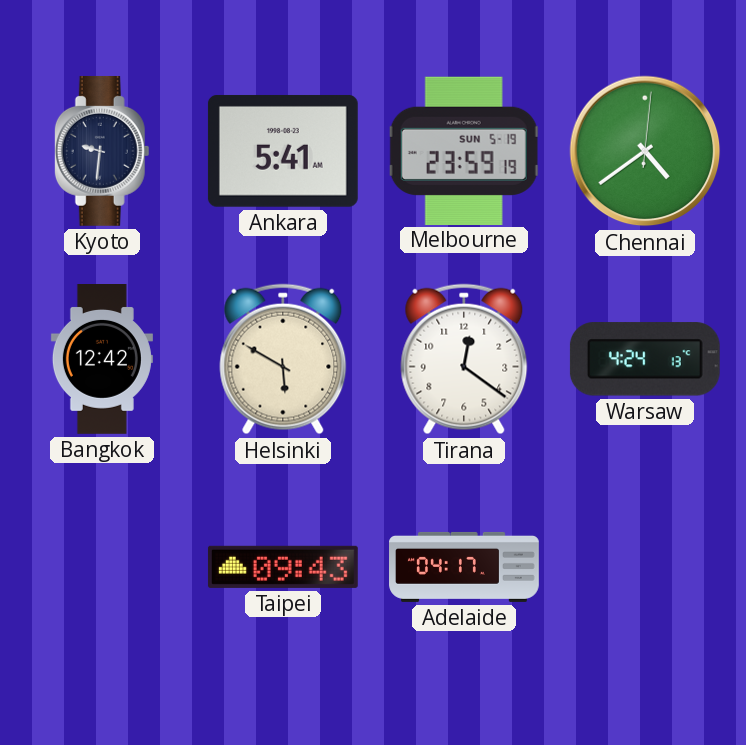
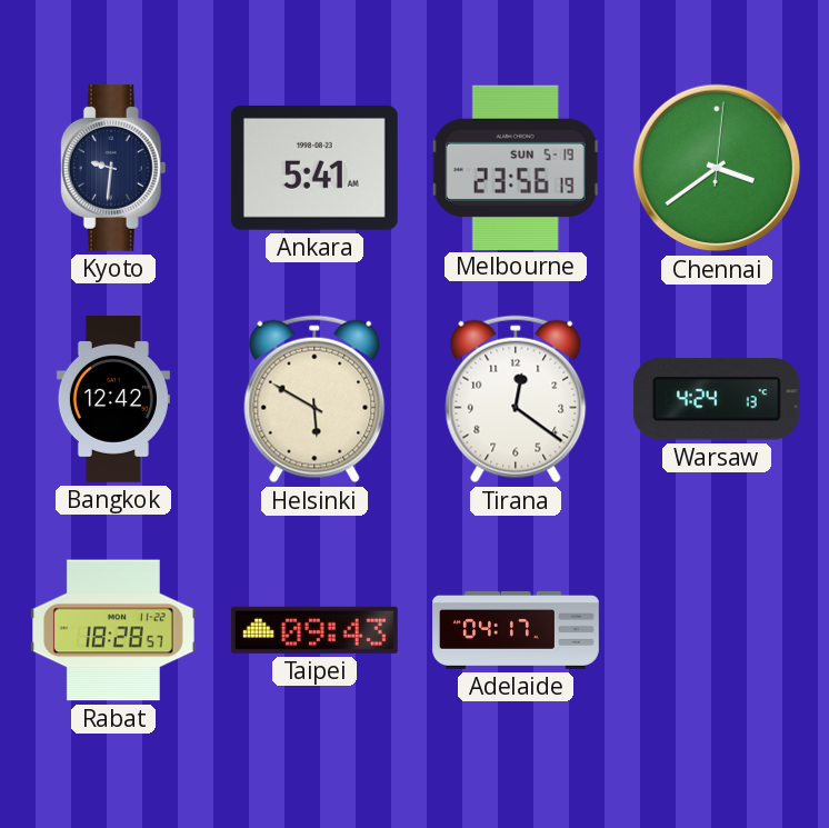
Melbourne: 23:59 -> 23:56 (516, 167)
Chennai: 4:39 -> 3:39 (717, 168)
Rabat: none -> 18:28 (113, 630)
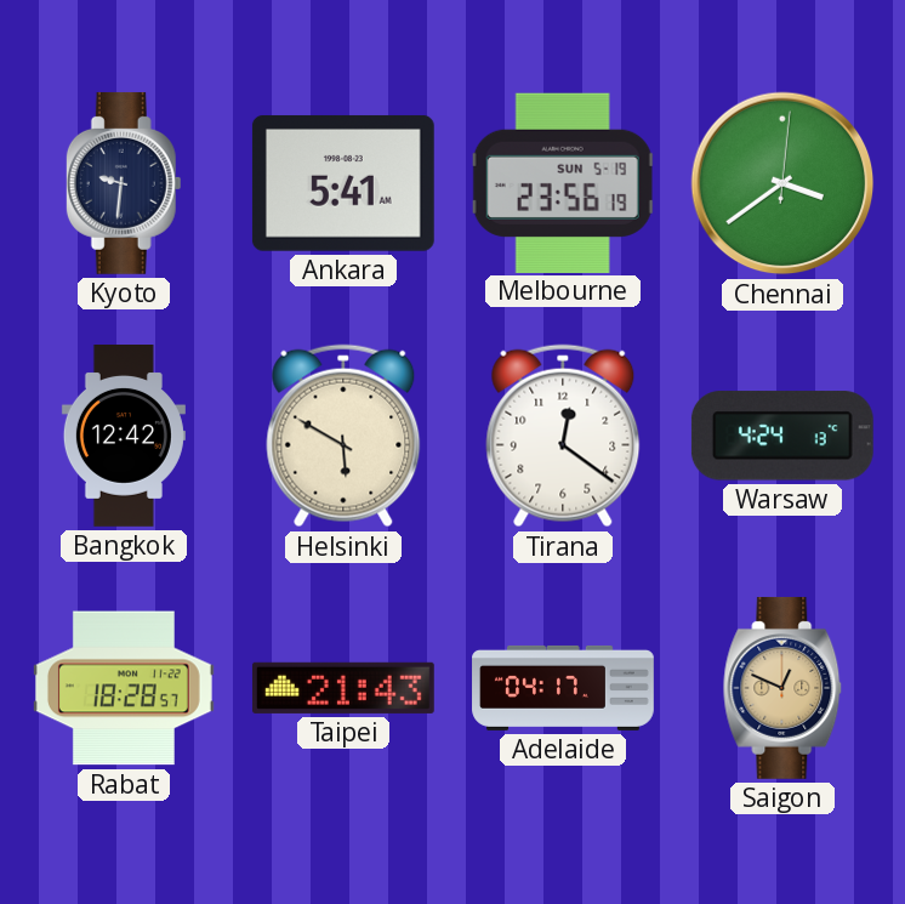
Taipei: 09:43 -> 21:43 (343, 688)
Saigon: none -> 12:49 (782, 688)
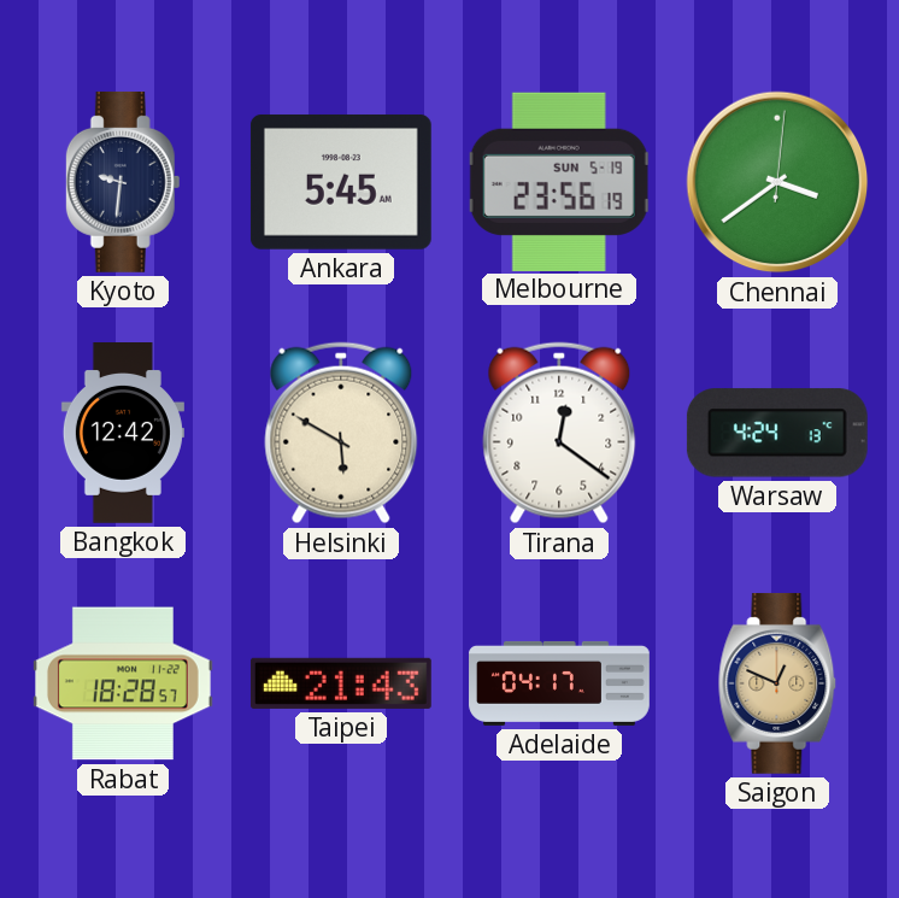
Ankara: 5:41 -> 5:45 (341, 182)
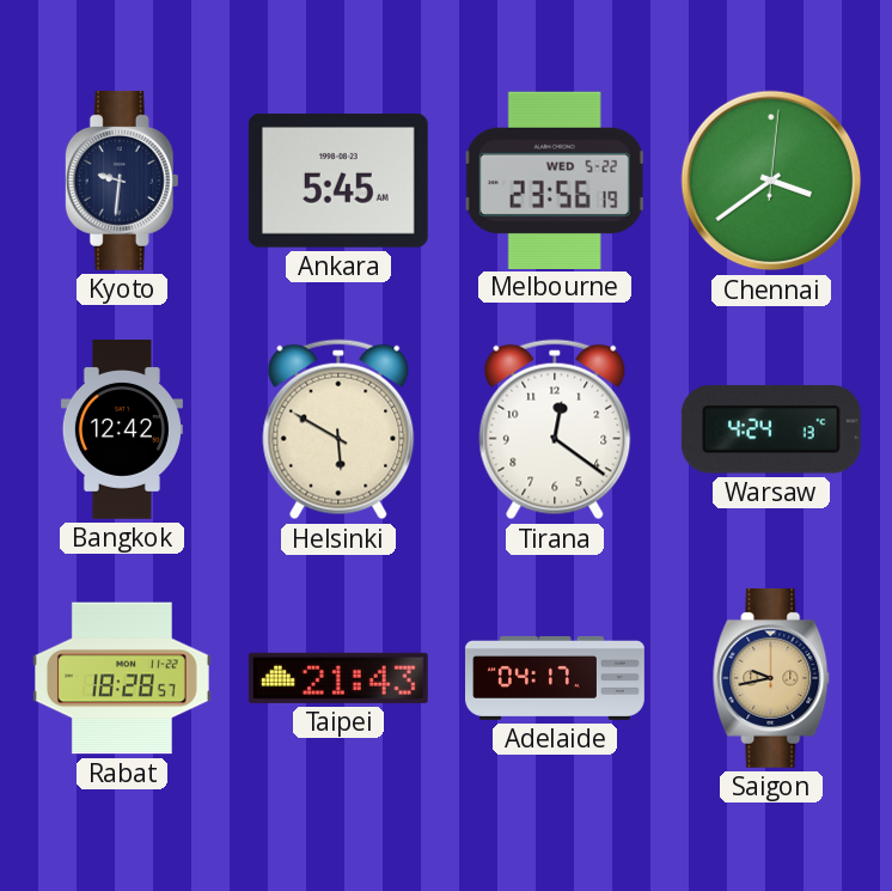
Melbourne date: SUN 5-19 -> WED 5-22 (555, 179)
Saigon: 12:49 -> 9:43 (771, 678)
